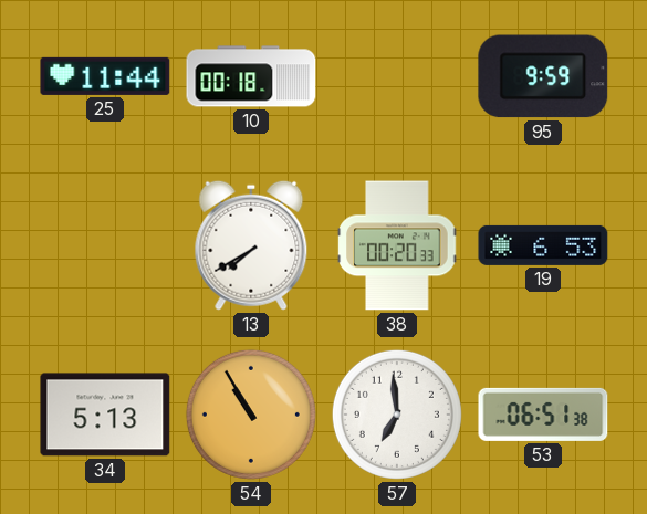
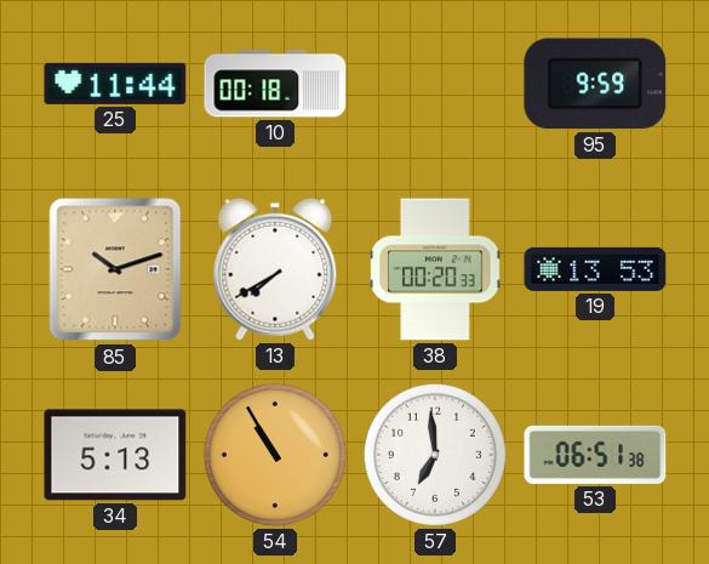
85: none -> 10:12 (115, 269)
19: 6:53 -> 13:53 (595, 269)
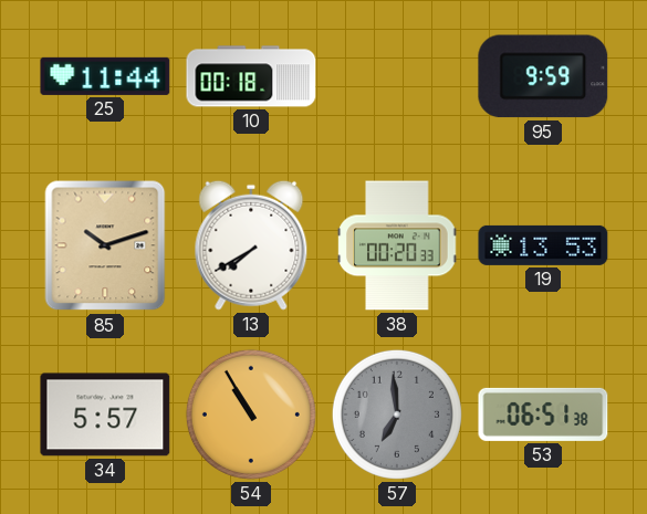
34: 5:13 -> 5:57 (105, 415)
57 dial: white -> grey (397, 415)
